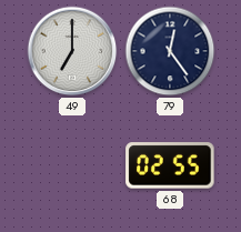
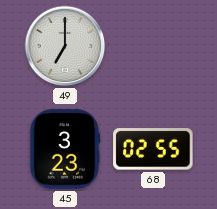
79: 12:24 -> none (170, 51)
45: none -> 3:23 (65, 149)
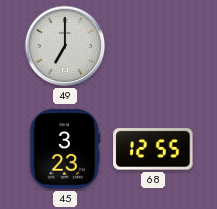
68: 02:55 -> 12:55 (153, 149)
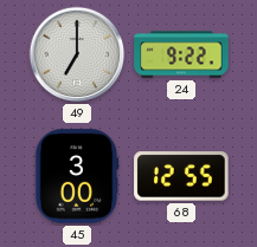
24: none -> 9:22 (181, 54)
45: 3:23 -> 3:00 (77, 176)
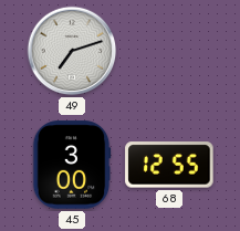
49: 7:00 -> 7:12 (72, 51)
24: 9:22 -> none (181, 54)
